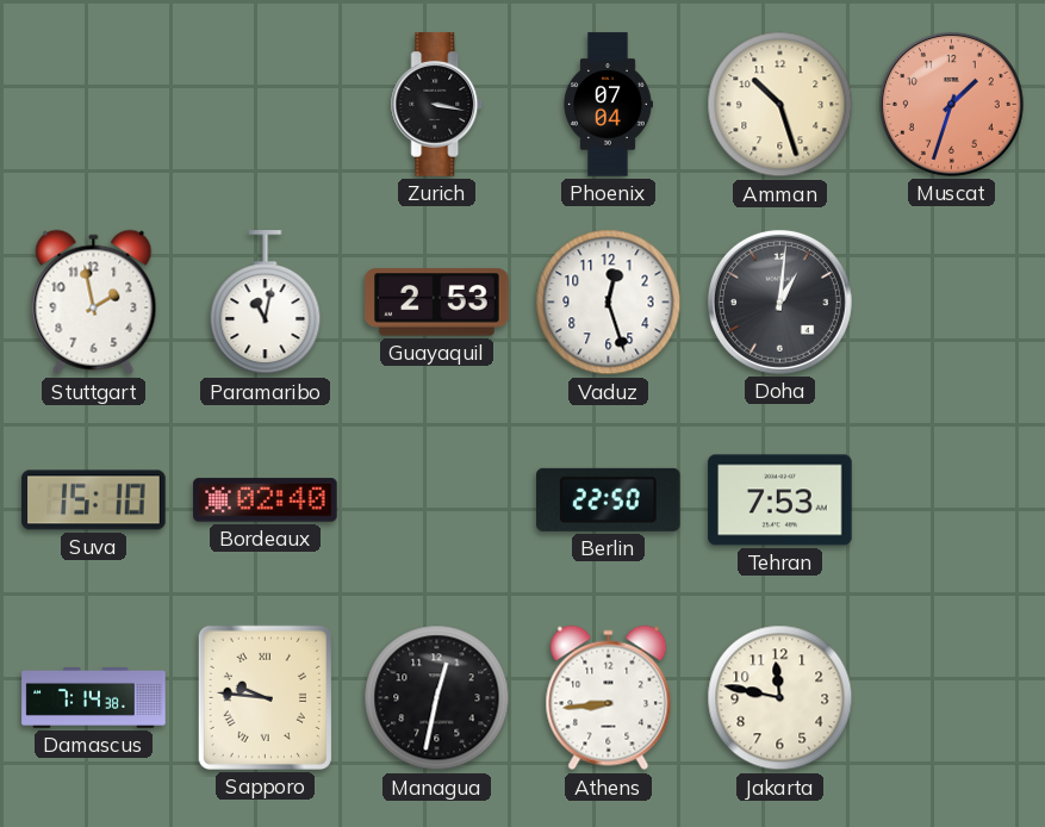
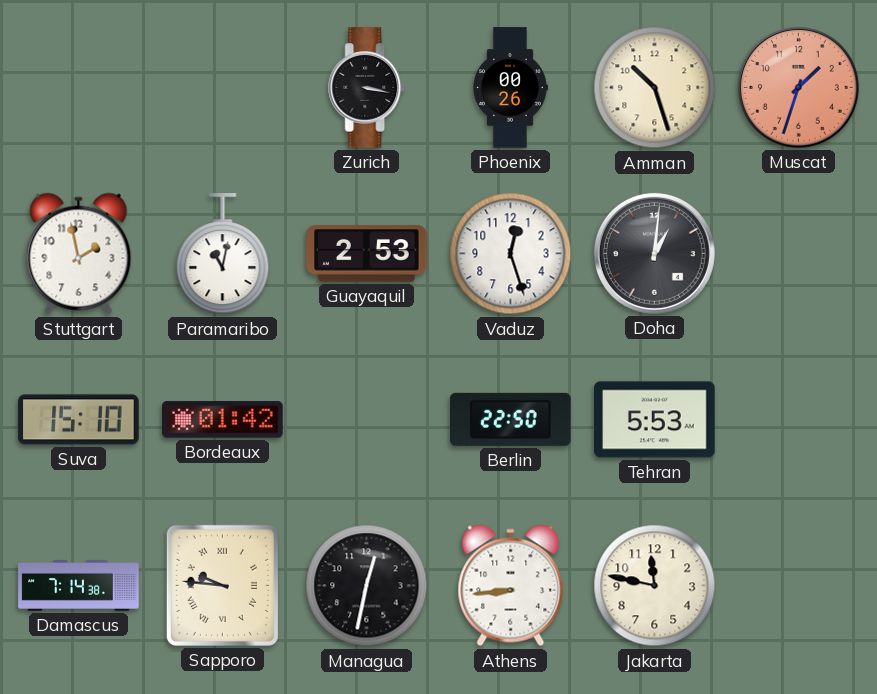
Phoenix: 07:04 -> 00:26 (510, 88)
Bordeaux: 02:40 -> 01:42 (223, 420)
Tehran: 7:53 -> 5:53 (655, 420)
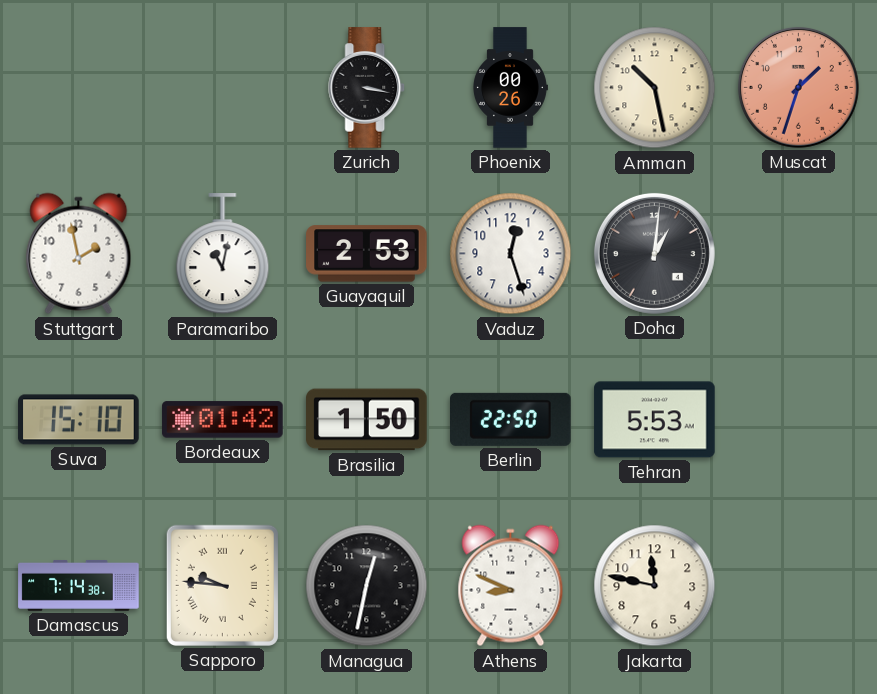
Amman: 10:27 -> 10:28 (655, 88)
Brasilia: none -> 1:50 (367, 420)
Athens: 8:44 -> 8:49 (511, 586)
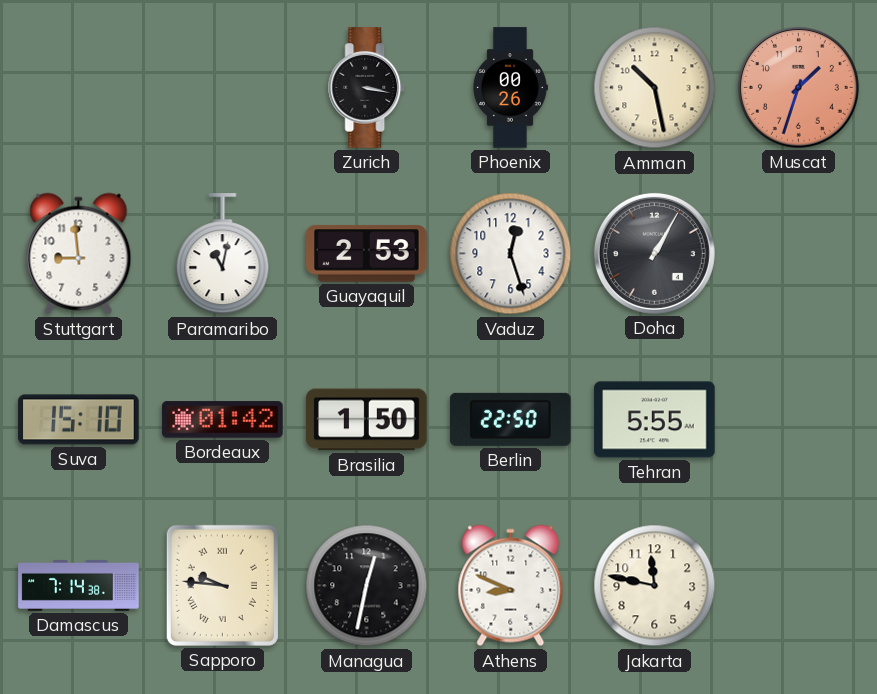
Stuttgart: 1:58 -> 8:59 (79, 254)
Doha: 1:01 -> 1:05 (654, 253)
Tehran: 5:53 -> 5:55 (655, 420)
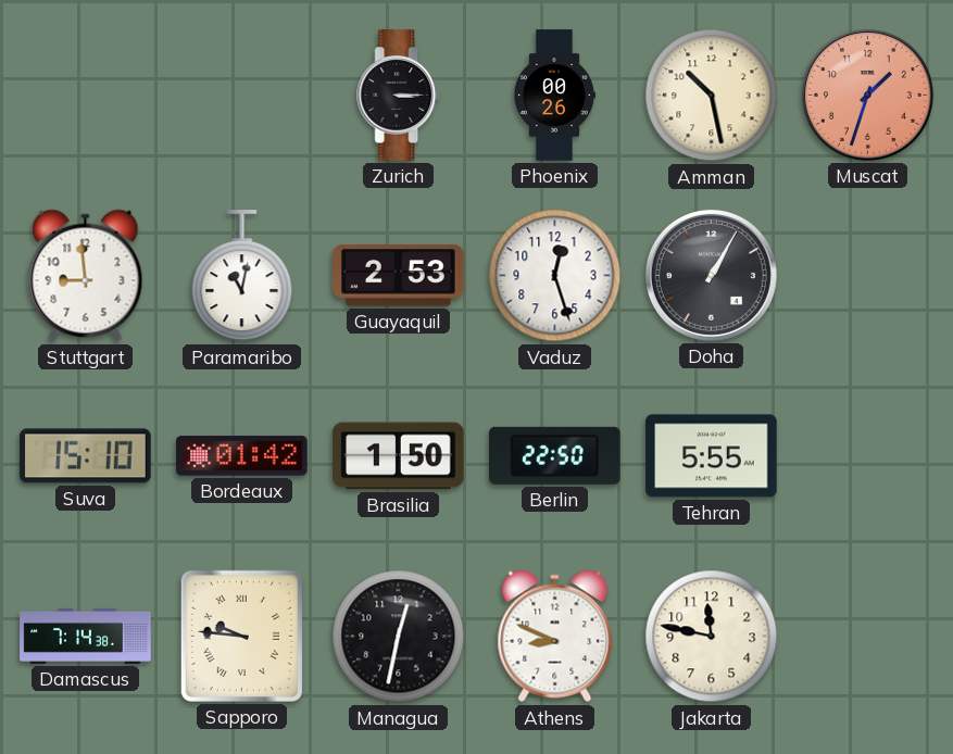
Zurich: 3:17 -> 3:15 (399, 96)
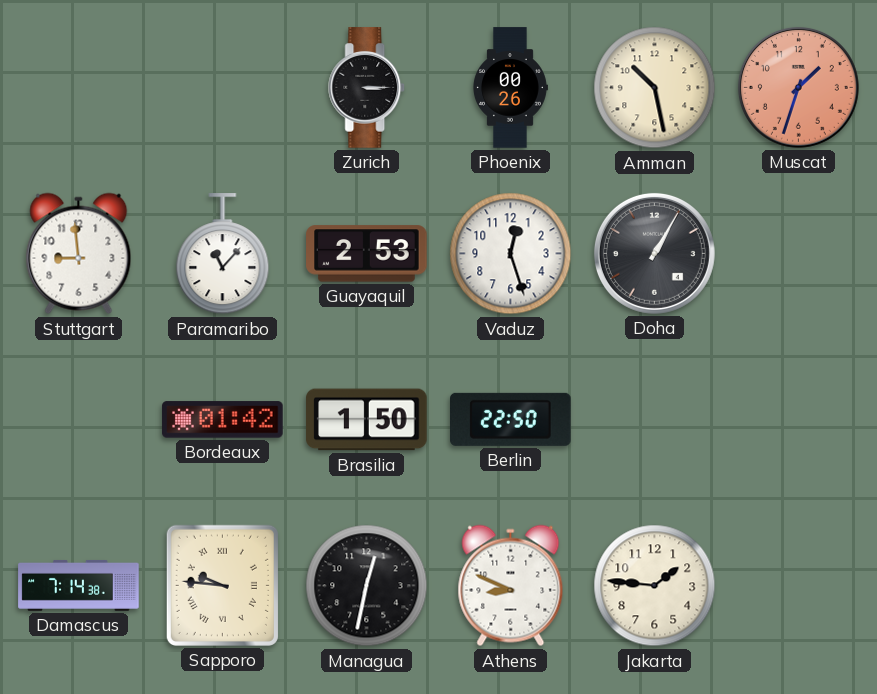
Paramaribo: 11:02 -> 11:07 (223, 254)
Suva: 15:10 -> none (86, 456)
Tehran: 5:55 -> none (712, 456)
Jakarta: 11:47 -> 1:46 (655, 586)
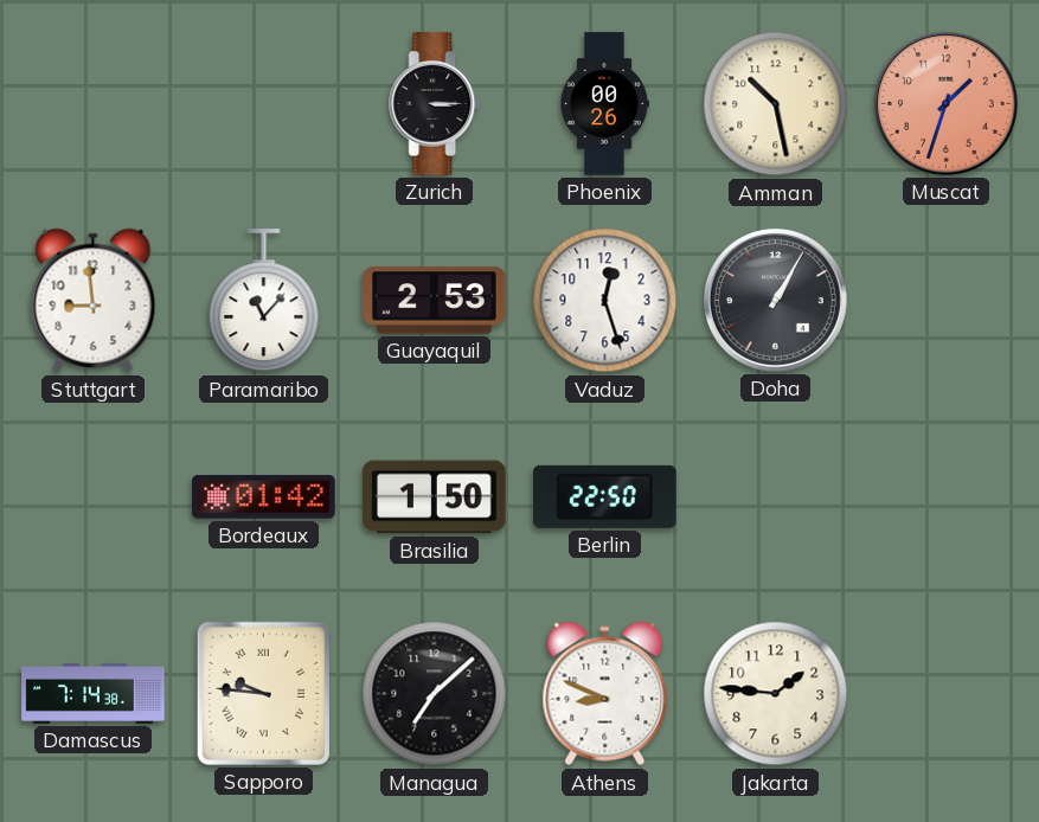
Managua: 12:32 -> 7:08 (435, 694)
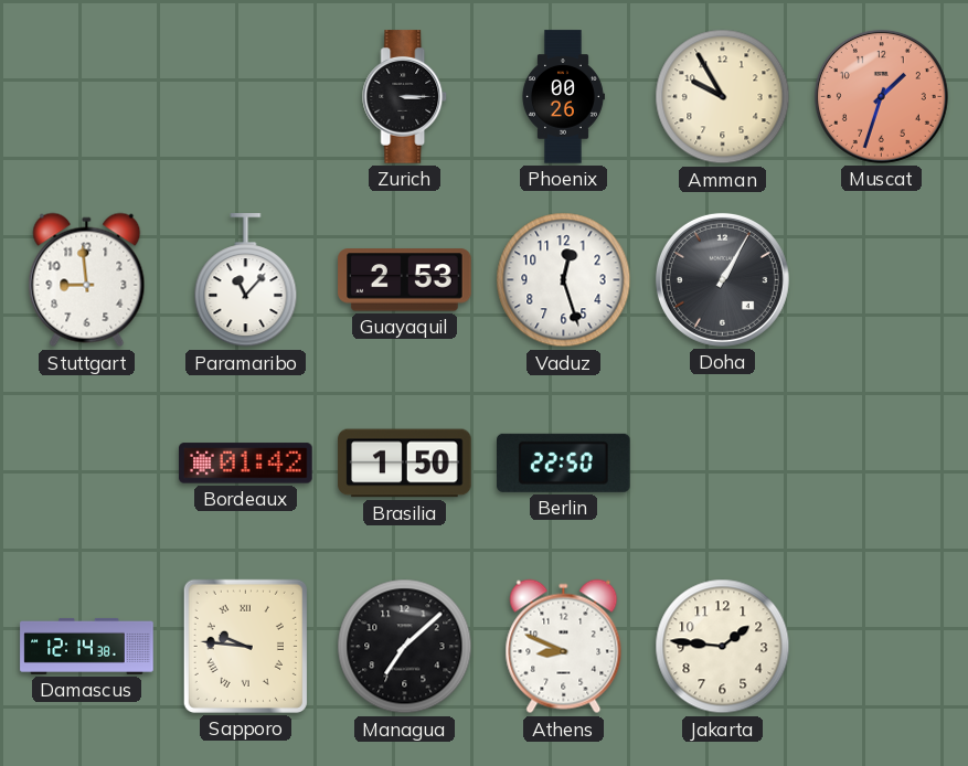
Amman: 10:28 -> 9:55 (723, 97)
Damascus: 7:14 -> 12:14 (87, 646)
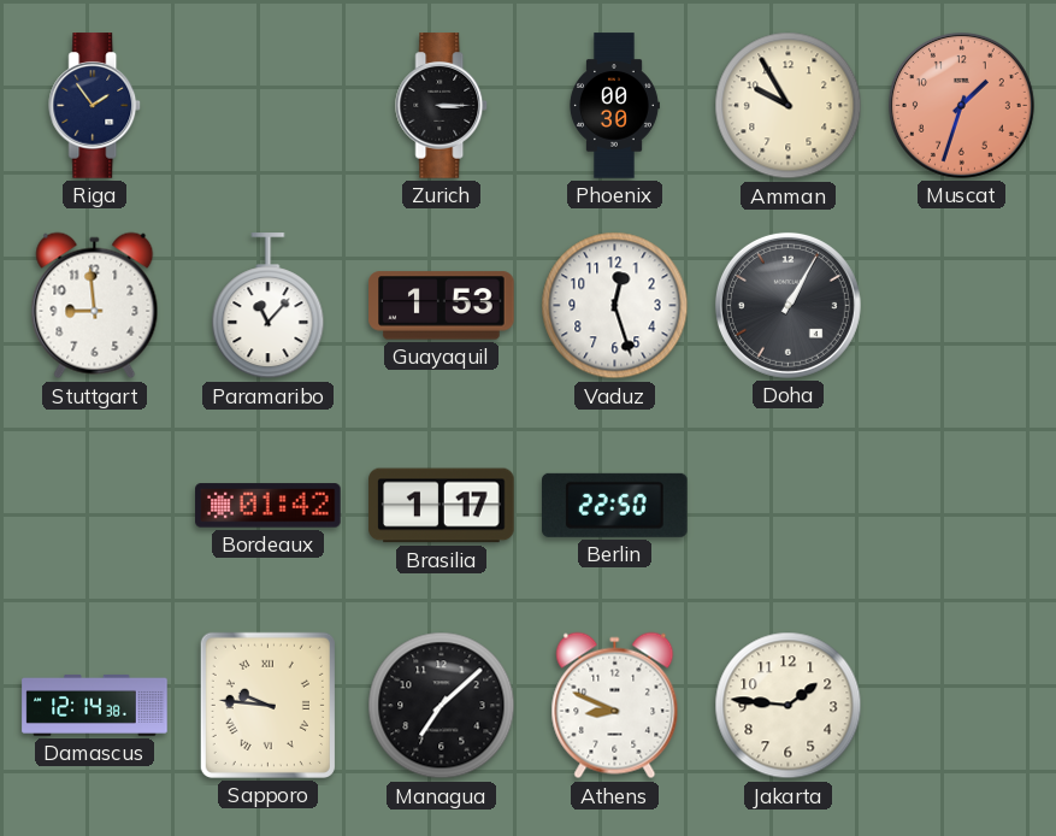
Riga: none -> 1:54 (95, 106)
Phoenix: 00:26 -> 00:30 (614, 106)
Guayaquil: 2:53 -> 1:53 (442, 306)
Brasilia: 1:50 -> 1:17 (442, 506)
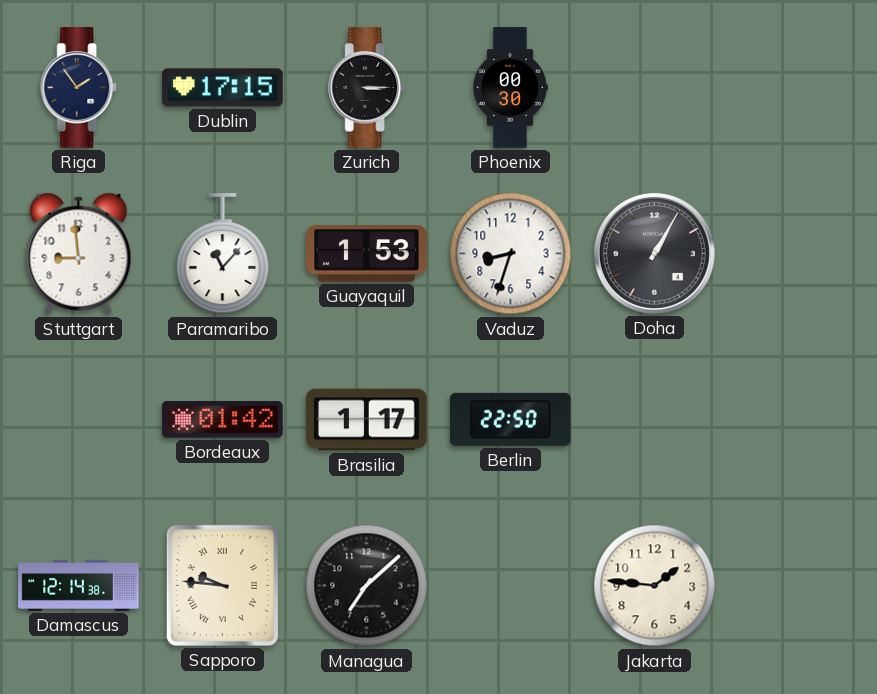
Dublin: none -> 17:15 (223, 88)
Amman: 9:55 -> none (789, 106)
Muscat: 1:33 -> none (961, 105)
Vaduz: 12:27 -> 8:33 (511, 254)
Athens: 8:49 -> none (615, 706)
